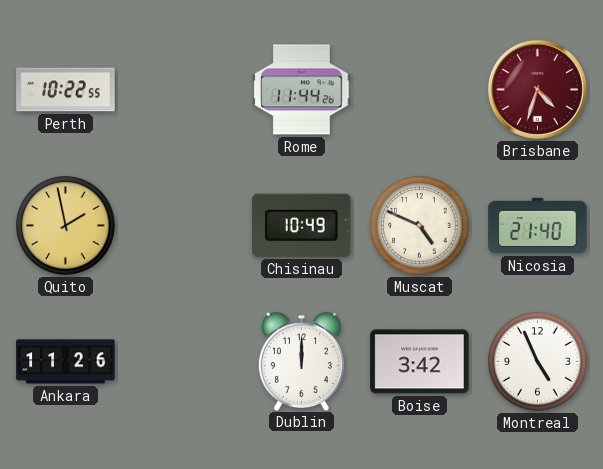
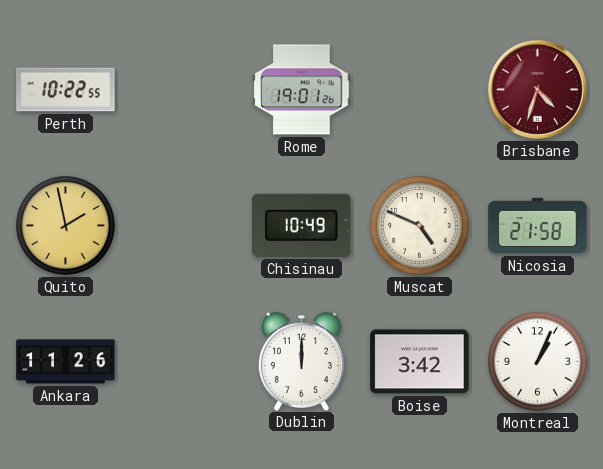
Rome: 11:44 -> 19:01 (302, 90)
Nicosia: 21:40 -> 21:58 (538, 226)
Montreal: 4:56 -> 1:04 (538, 362)
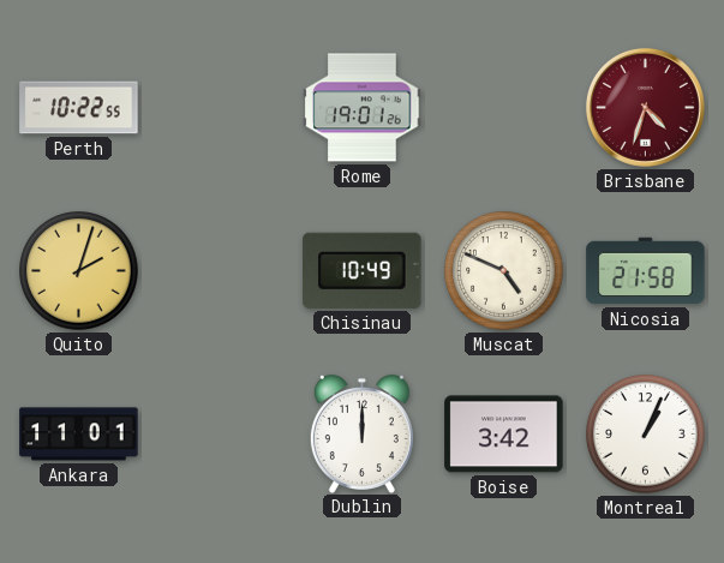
Quito: 1:58 -> 2:03 (79, 271)
Ankara: 11:26 -> 11:01 (79, 435)
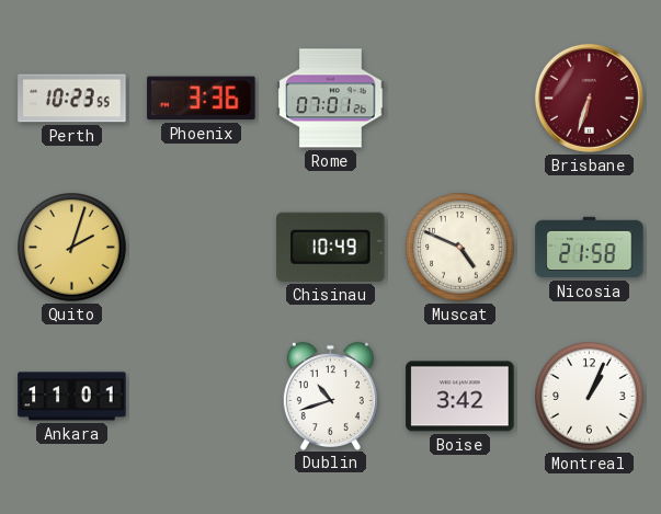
Perth: 10:22 -> 10:23 (72, 99)
Phoenix: none -> 3:36 (202, 99)
Rome: 19:01 -> 07:01 (331, 99)
Brisbane: 4:33 -> 6:33 (589, 98)
Dublin: 12:00 -> 10:42 (330, 396)
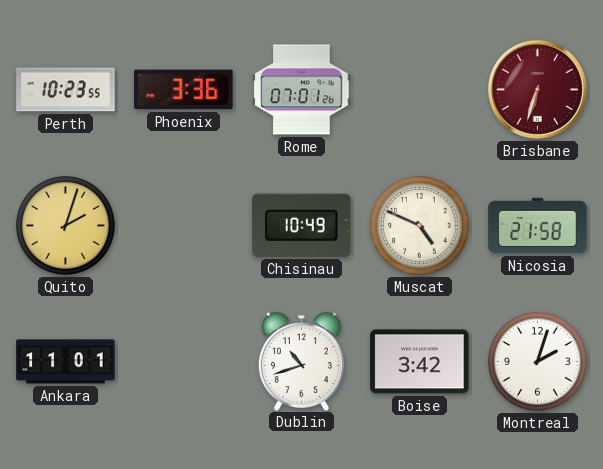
Montreal: 1:04 -> 2:03 (538, 362)
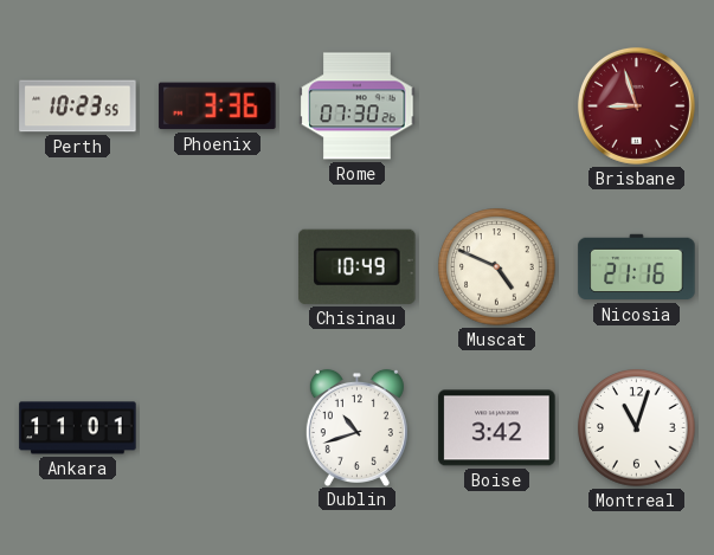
Rome: 07:01 -> 07:30 (358, 107)
Brisbane: 6:33 -> 8:57 (636, 105)
Quito: 2:03 -> none (66, 226)
Nicosia: 21:58 -> 21:16 (637, 267)
Montreal: 2:03 -> 11:03 (637, 428)
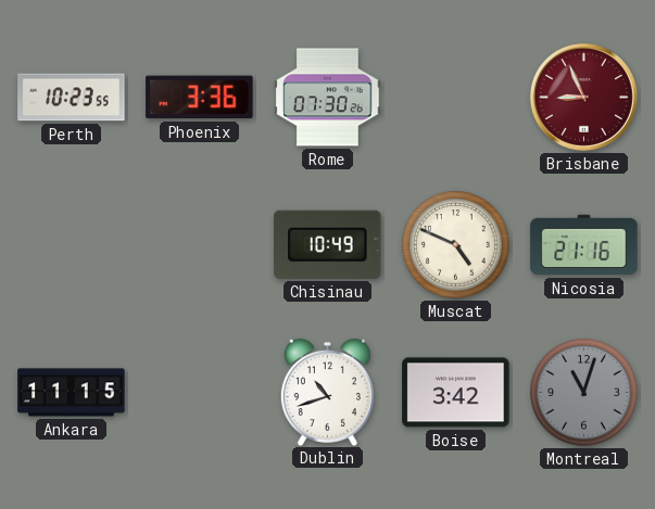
Brisbane: 8:57 -> 8:56 (583, 97)
Ankara: 11:01 -> 11:15 (72, 393)
Montreal dial: white -> grey (584, 393)
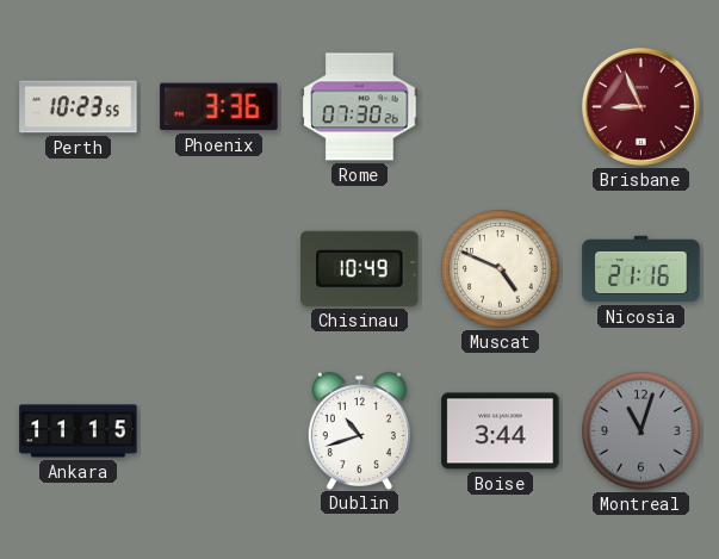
Boise: 3:42 -> 3:44 (501, 431)
